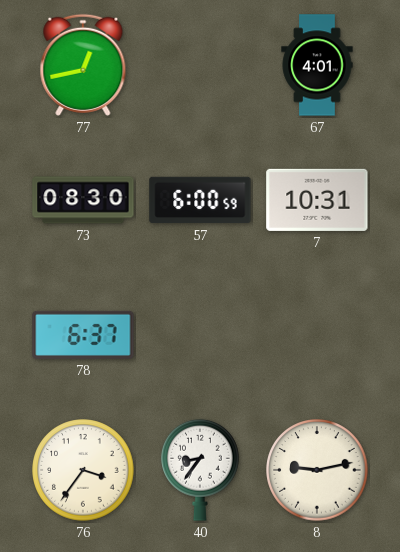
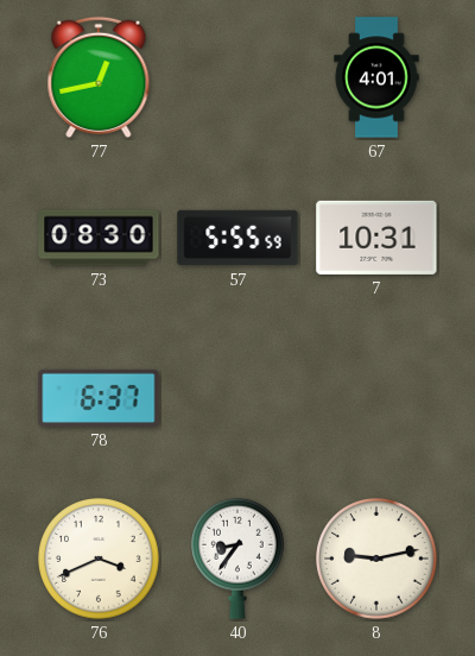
57: 6:00 -> 5:55 (237, 238)
76: 3:36 -> 3:41 (99, 559)
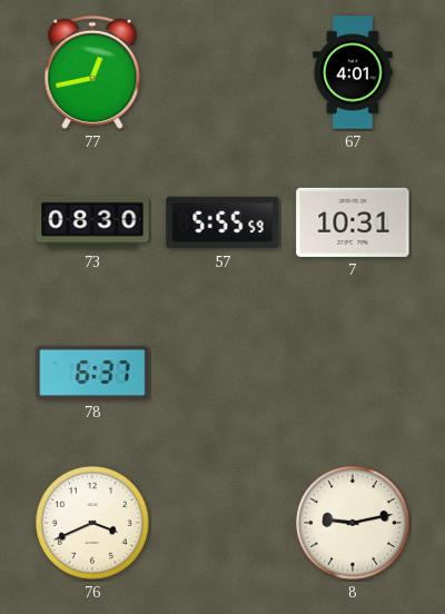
40: 8:36 -> none (239, 559)
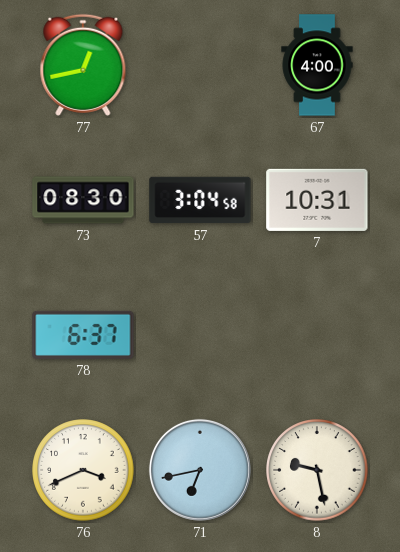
67: 4:01 -> 4:00 (317, 65)
57: 5:55 -> 3:04 (200, 200)
71: none -> 6:43 (200, 470)
8: 9:13 -> 9:28 (317, 470)
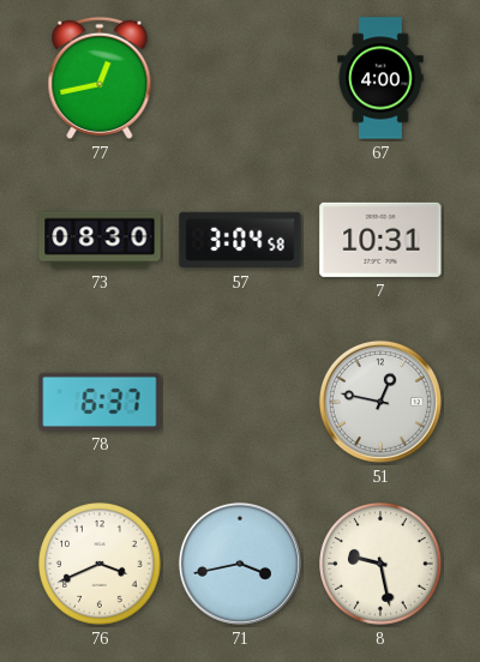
51: none -> 12:47 (380, 402)
71: 6:43 -> 3:43 (240, 564)
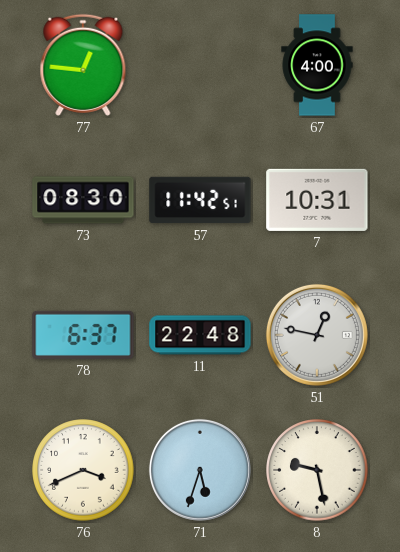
77: 12:43 -> 12:46 (83, 65)
57: 3:04 -> 11:42 (200, 200)
11: none -> 22:48 (200, 335)
71: 3:43 -> 5:33 (200, 470)
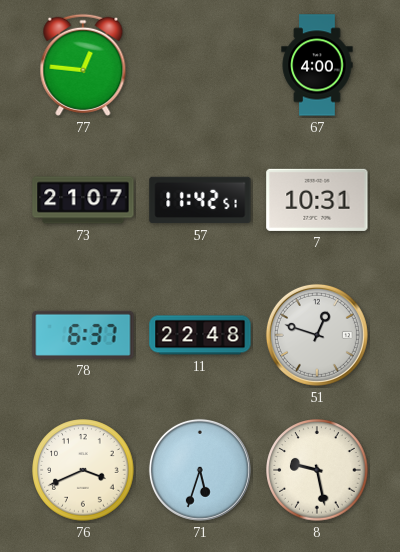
73: 08:30 -> 21:07 (83, 200)
51: 12:47 -> 12:48 (317, 335)
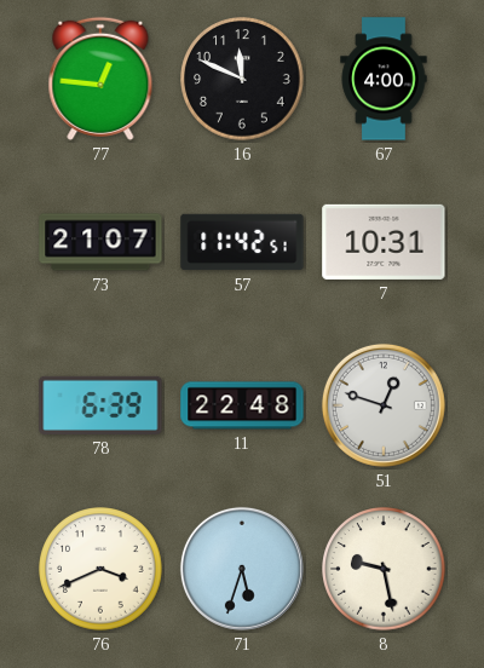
16: none -> 11:49 (242, 79)
78: 6:37 -> 6:39 (100, 405)
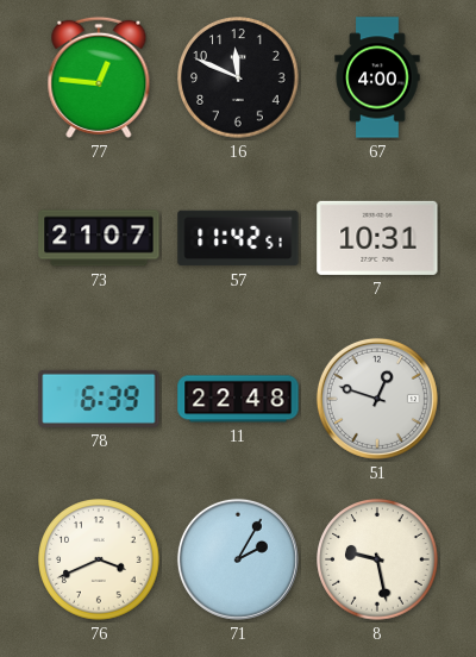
71: 5:33 -> 2:05 (238, 559)
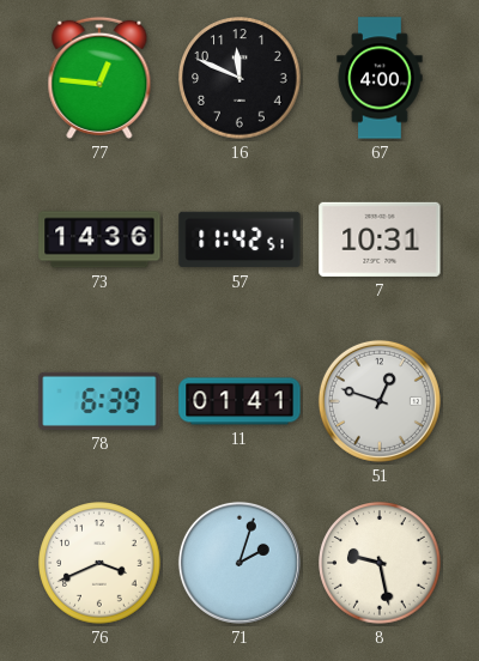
73: 21:07 -> 14:36 (99, 239)
11: 22:48 -> 01:41 (239, 401)
71: 2:05 -> 2:03 (239, 563)
